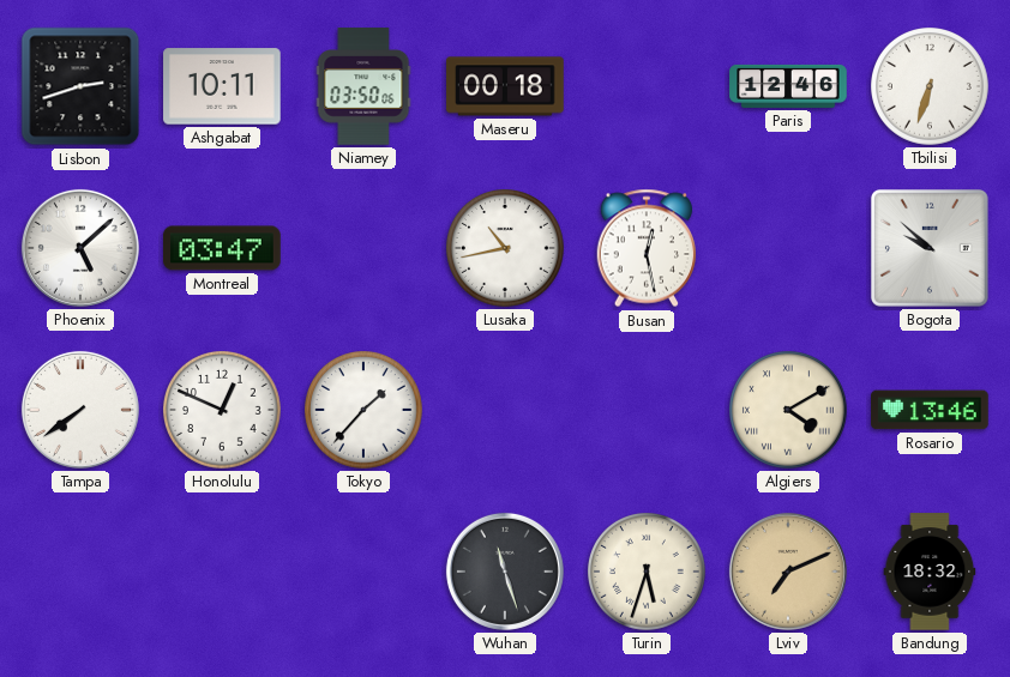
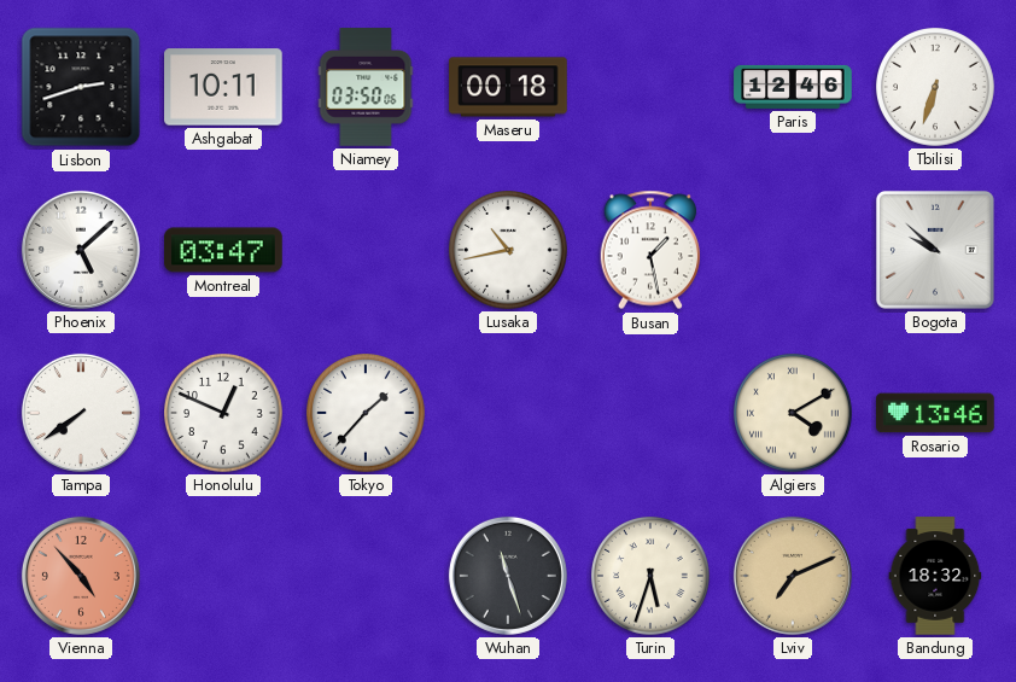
Busan: 12:28 -> 1:28 (650, 250)
Vienna: none -> 4:53 (81, 576)
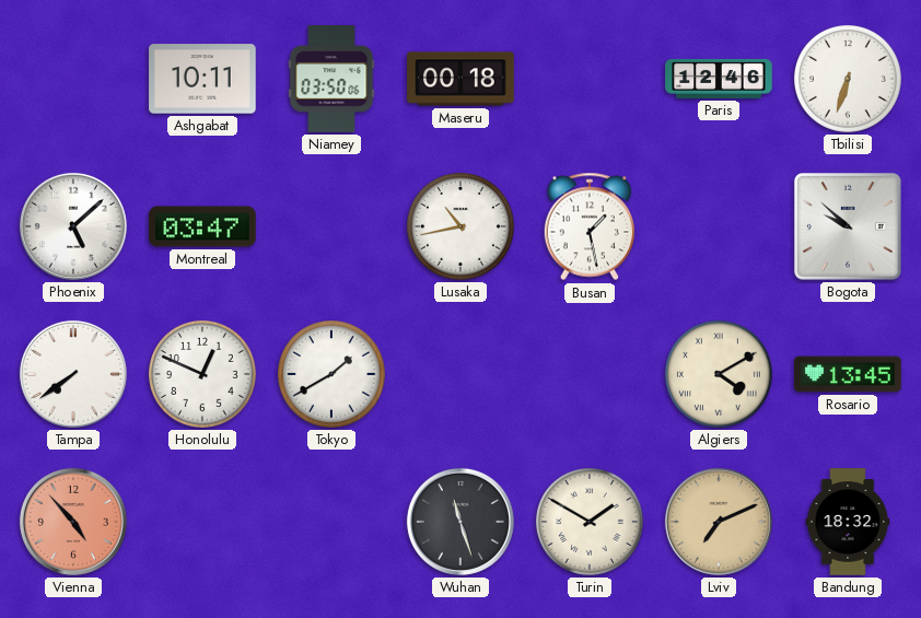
Lisbon: 2:42 -> none (81, 87)
Tokyo: 1:37 -> 1:40 (333, 375)
Rosario: 13:46 -> 13:45 (848, 374)
Turin: 5:33 -> 1:50 (591, 523)
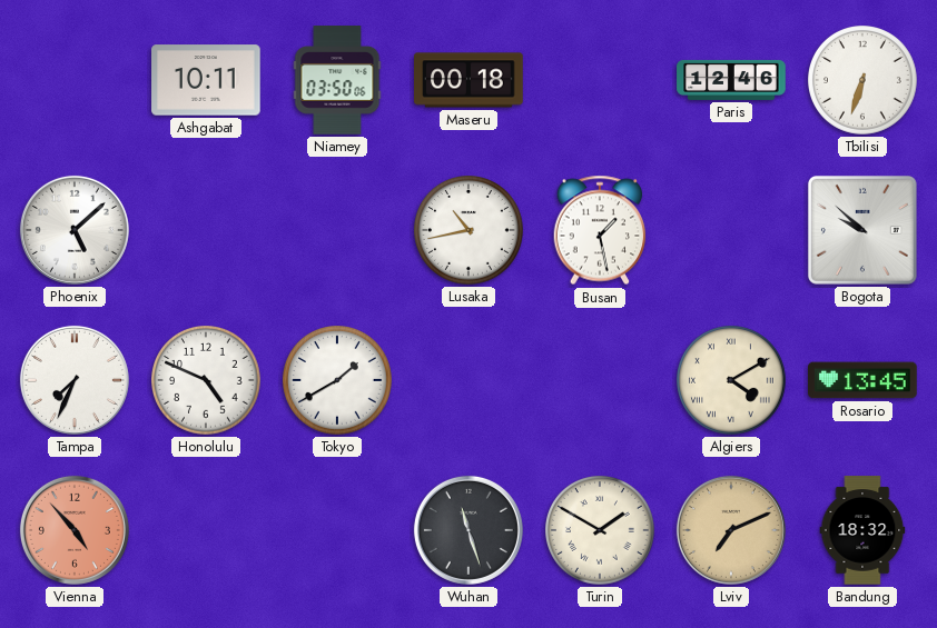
Montreal: 03:47 -> none (202, 226)
Tampa: 7:39 -> 7:34 (75, 380)
Honolulu: 12:49 -> 4:49 (207, 381)
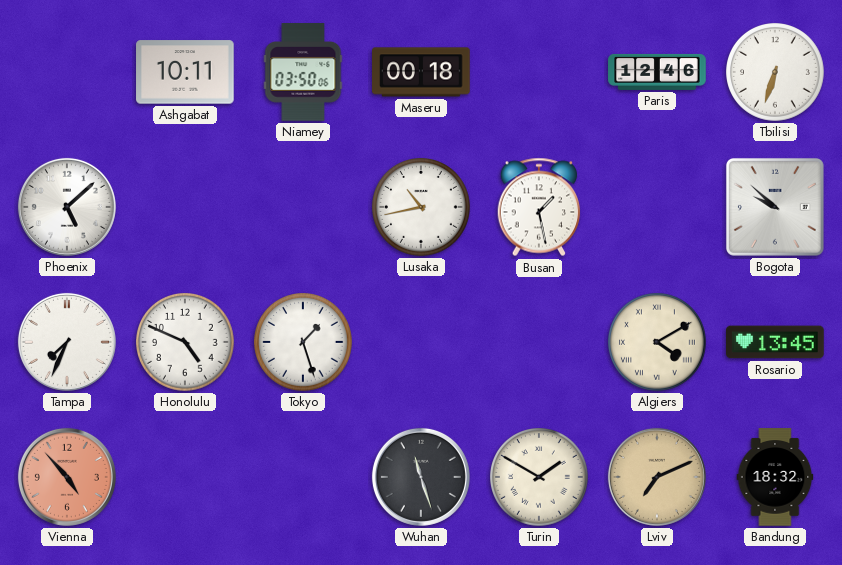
Tokyo: 1:40 -> 1:27 (304, 343)
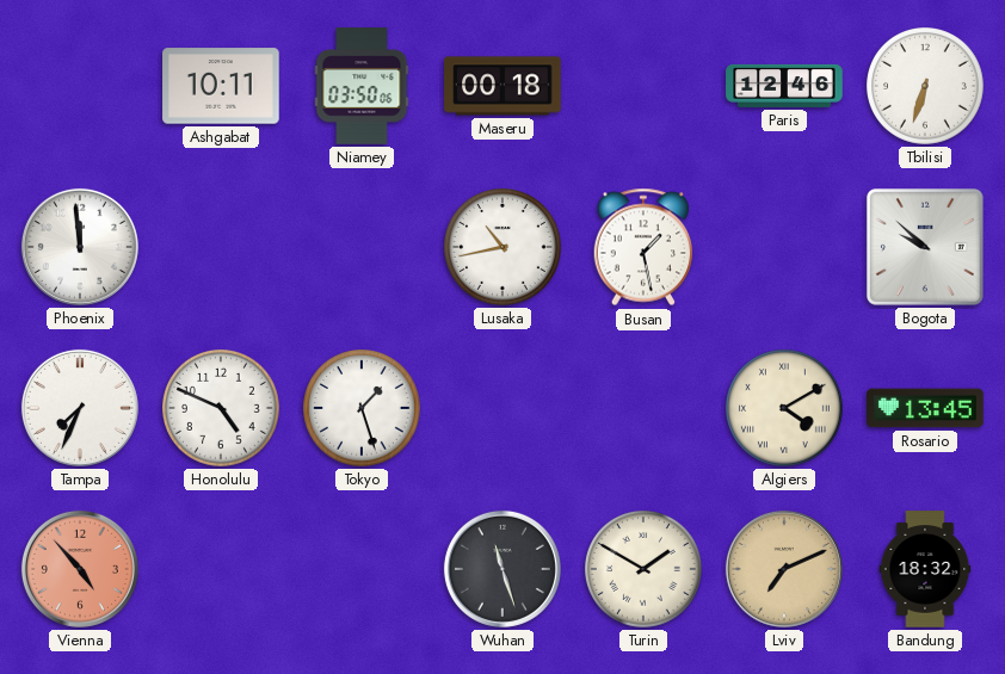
Phoenix: 5:08 -> 11:59 (80, 247)
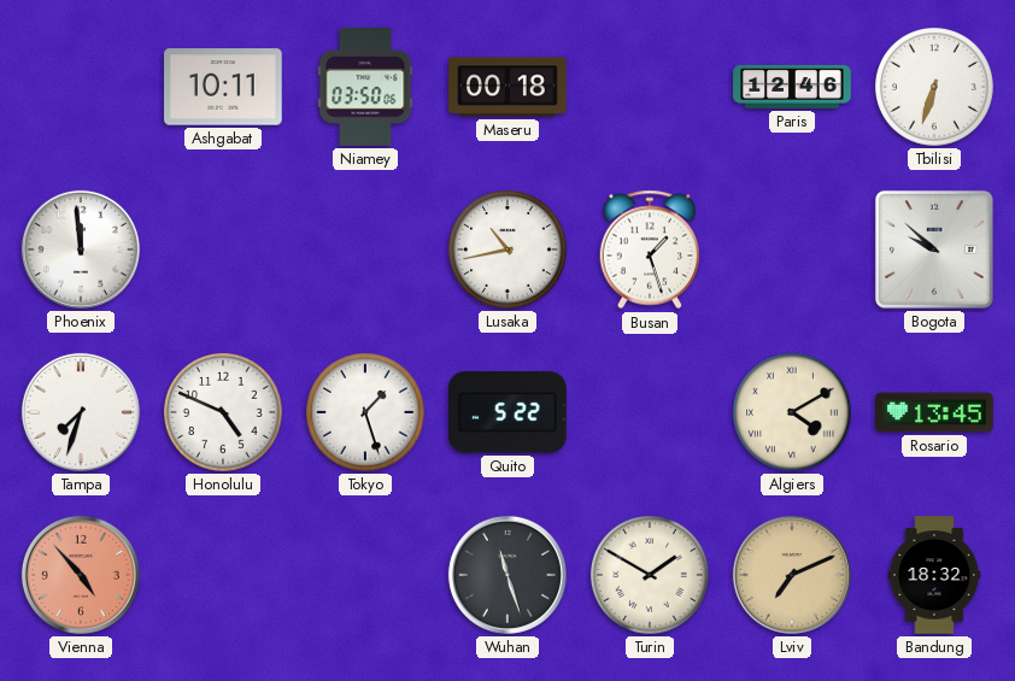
Busan: 1:28 -> 1:27 (650, 249)
Tampa: 7:34 -> 7:33 (81, 412)
Quito: none -> 5:22 (509, 412)
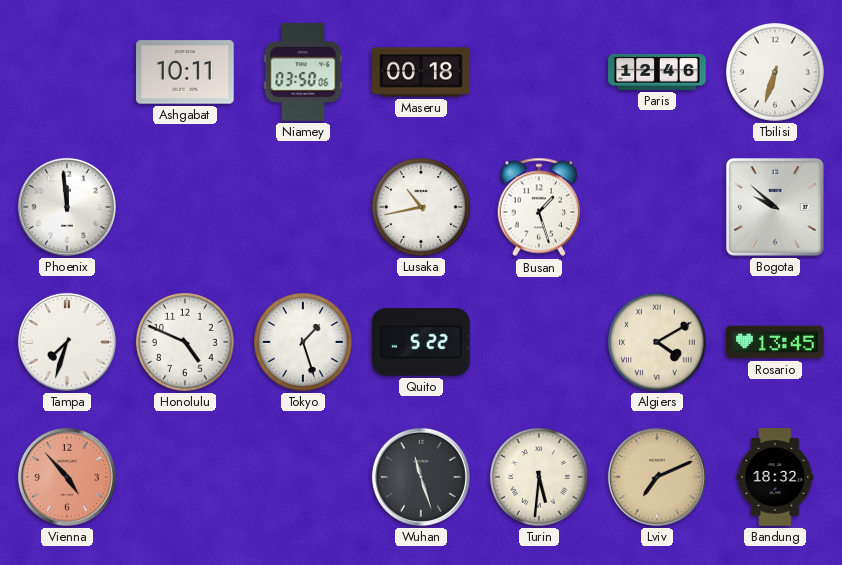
Turin: 1:50 -> 5:31 (540, 478)
